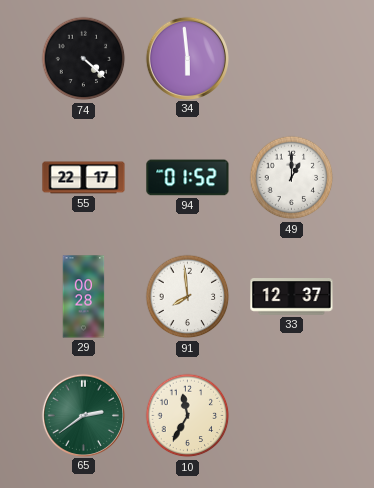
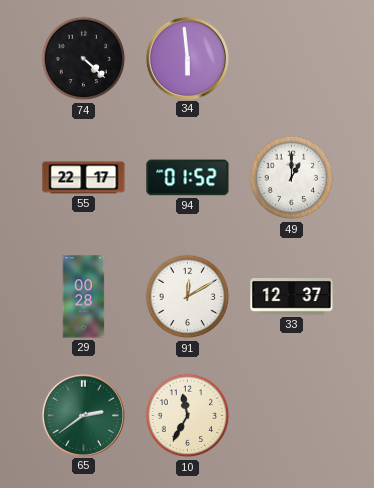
91: 7:59 -> 12:10 (188, 297)
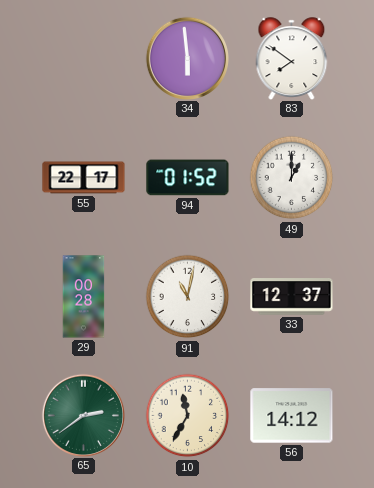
74: 4:22 -> none (84, 59)
83: none -> 7:51 (292, 58)
91: 12:10 -> 11:02 (188, 297)
56: none -> 14:12 (292, 416)
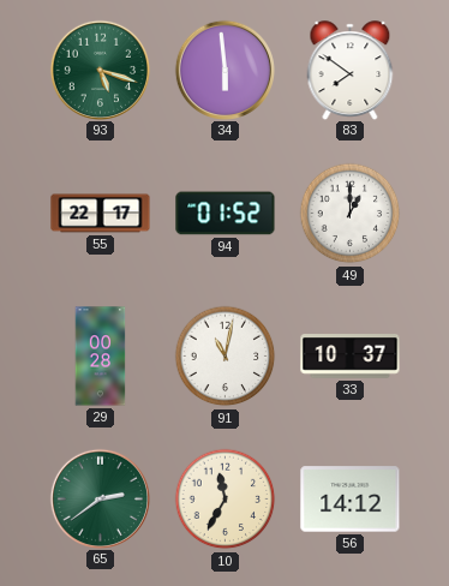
93: none -> 5:18 (100, 70)
33: 12:37 -> 10:37 (351, 357)
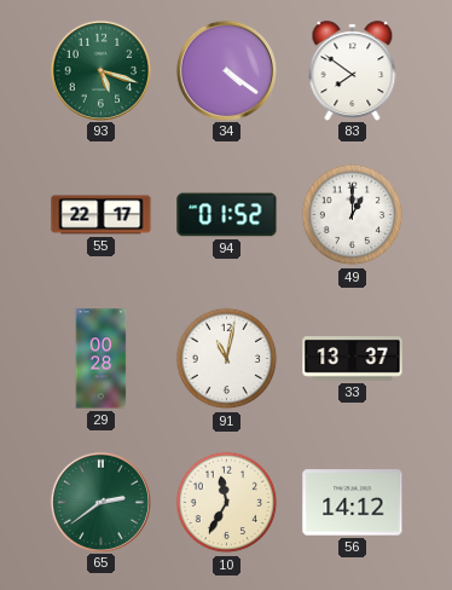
34: 5:59 -> 4:21 (226, 70)
33: 10:37 -> 13:37 (353, 359)
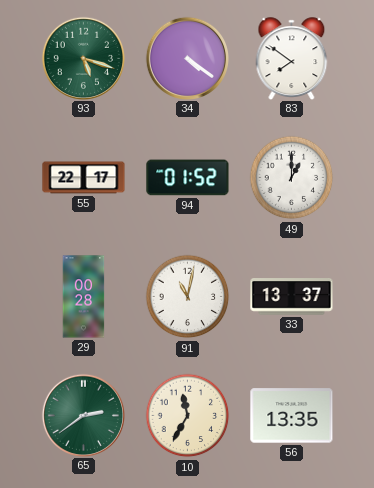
56: 14:12 -> 13:35 (292, 416)
